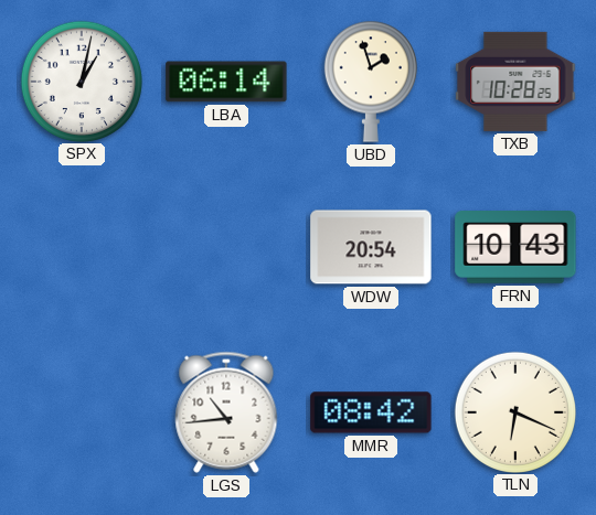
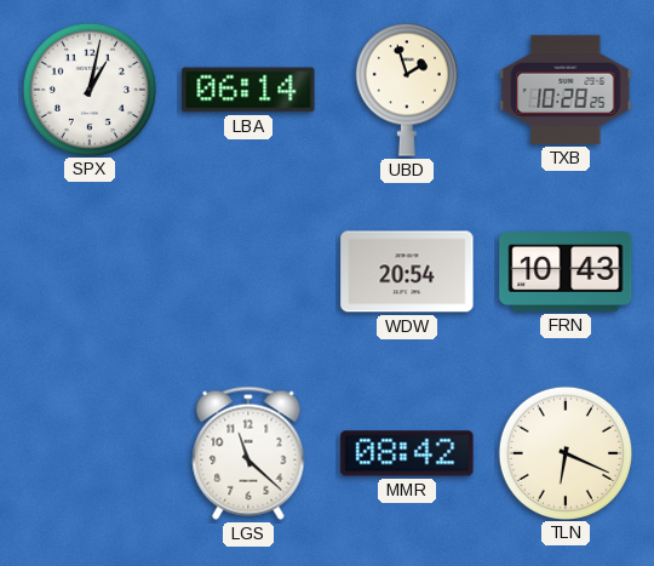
LGS: 10:44 -> 11:22 (248, 453)
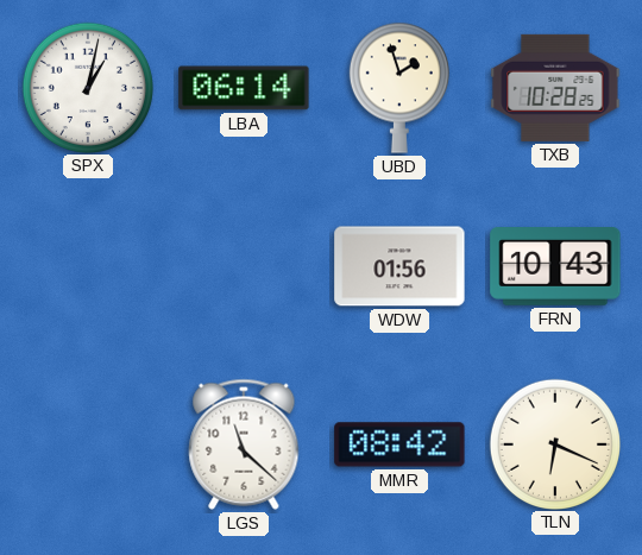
WDW: 20:54 -> 01:56 (399, 266)
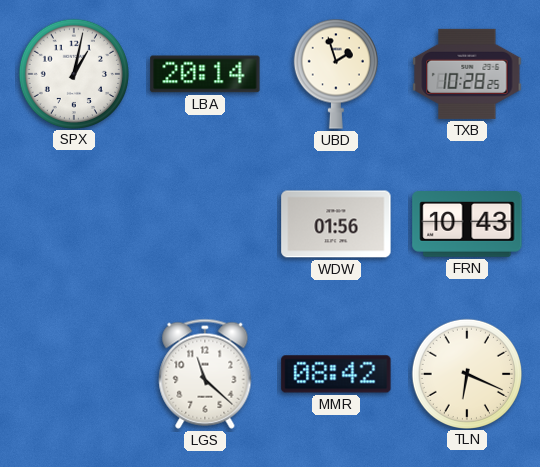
LBA: 06:14 -> 20:14 (205, 74)
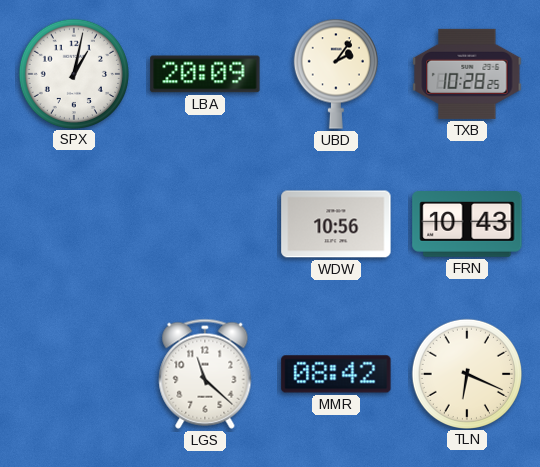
LBA: 20:14 -> 20:09 (205, 74)
UBD: 1:57 -> 2:06 (336, 74)
WDW: 01:56 -> 10:56 (336, 224)
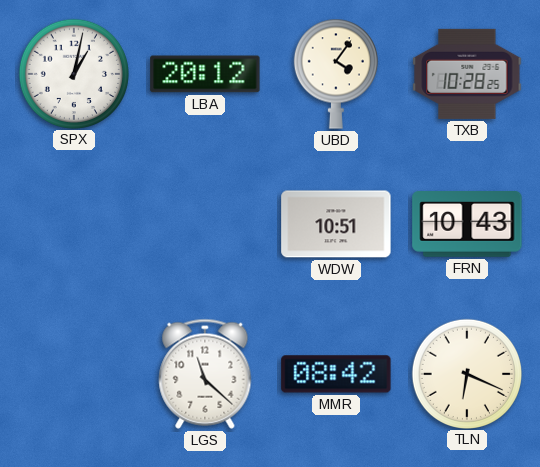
LBA: 20:09 -> 20:12 (205, 74)
UBD: 2:06 -> 4:06 (336, 74)
WDW: 10:56 -> 10:51 (336, 224)
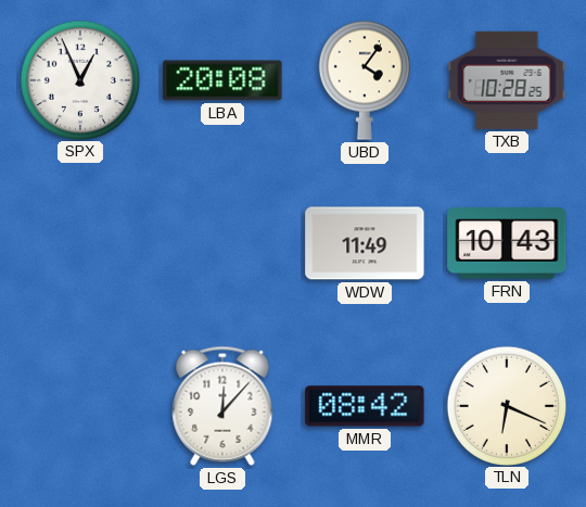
SPX: 1:02 -> 12:56 (79, 79)
LBA: 20:12 -> 20:08 (222, 80)
WDW: 10:51 -> 11:49 (365, 243)
LGS: 11:22 -> 12:07 (222, 406)
